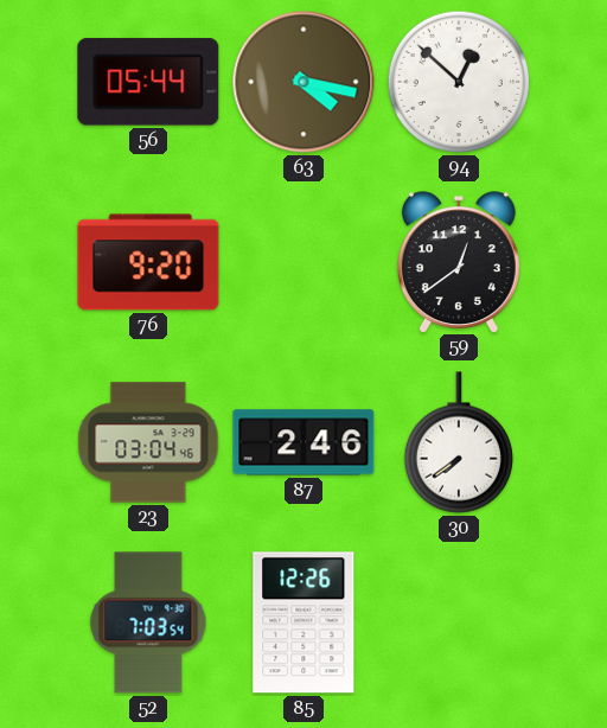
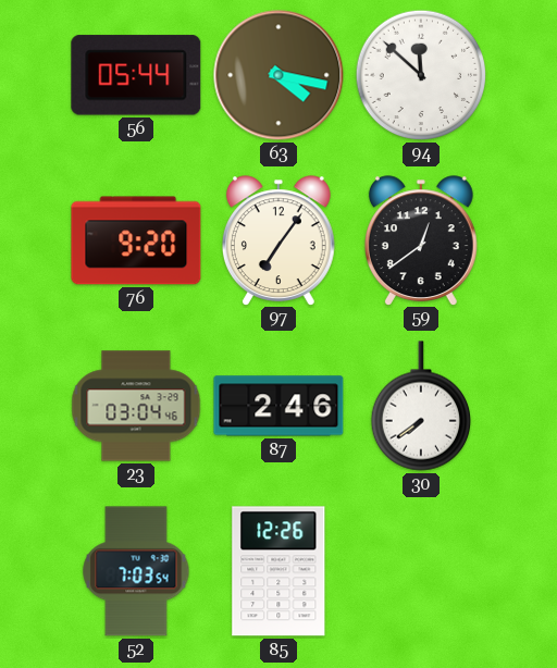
94: 12:52 -> 11:52 (421, 75)
97: none -> 7:06 (278, 240)
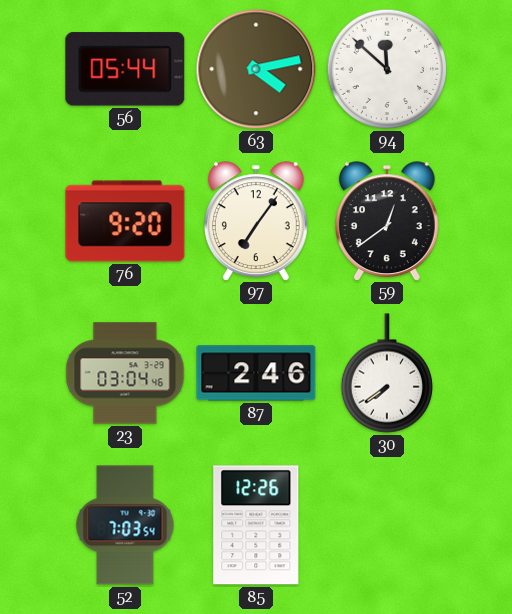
63: 4:17 -> 4:13 (256, 69)
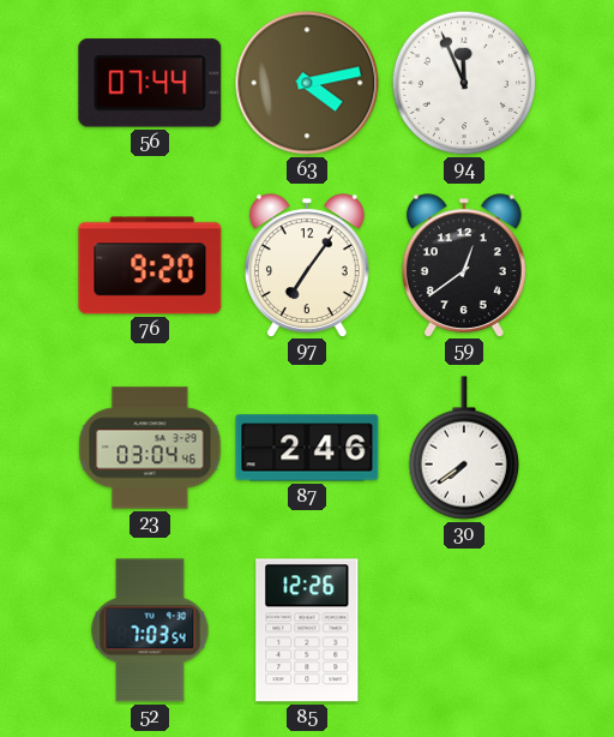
56: 05:44 -> 07:44 (150, 83)
94: 11:52 -> 11:56 (464, 83)
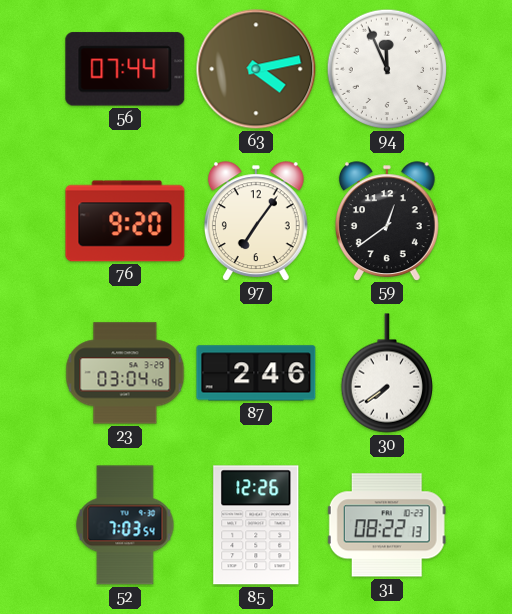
31: none -> 08:22 (387, 525)
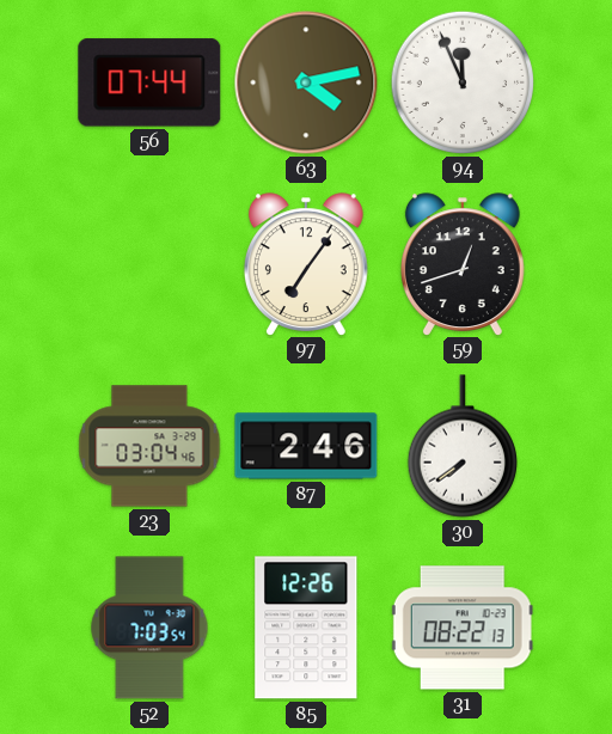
76: 9:20 -> none (125, 221)
59: 12:39 -> 12:42 (463, 264)
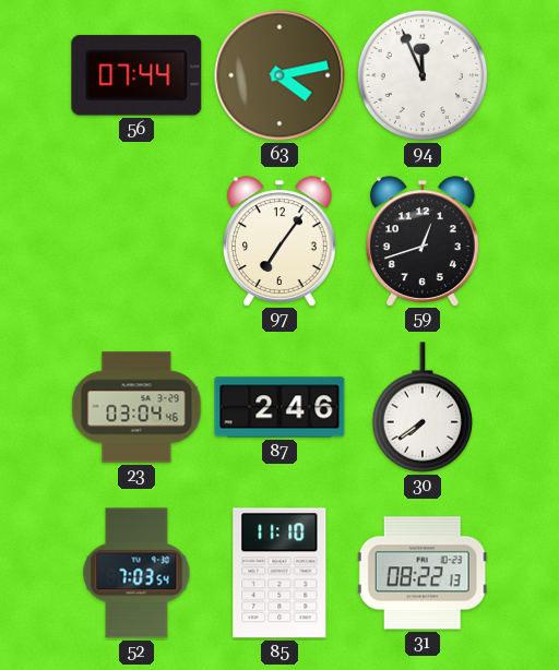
85: 12:26 -> 11:10 (279, 573)
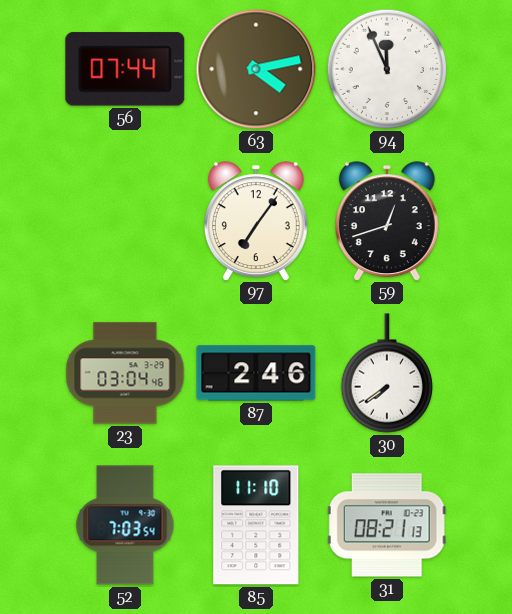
31: 08:22 -> 08:21 (387, 525)
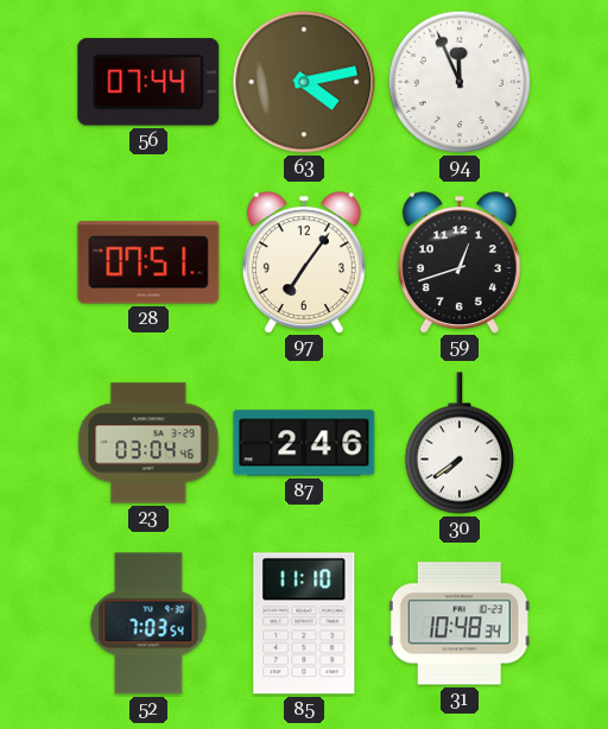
28: none -> 07:51 (148, 262)
31: 08:21 -> 10:48 (460, 623)
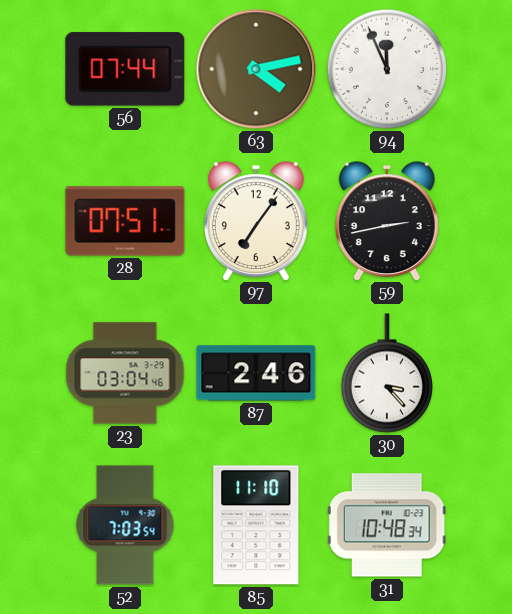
59: 12:42 -> 2:43 (387, 221)
30: 7:39 -> 3:23 (386, 373)
